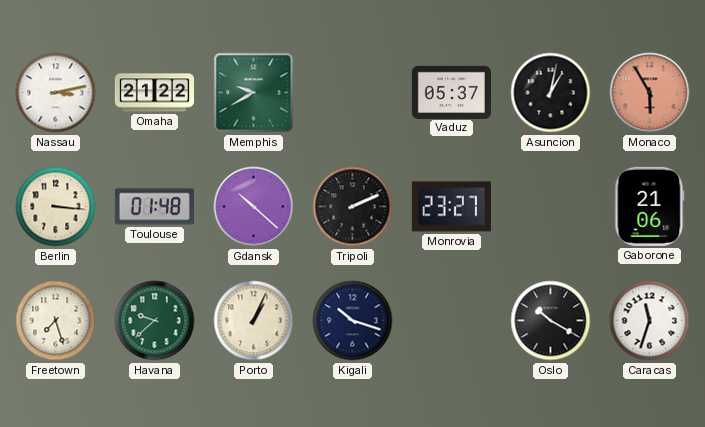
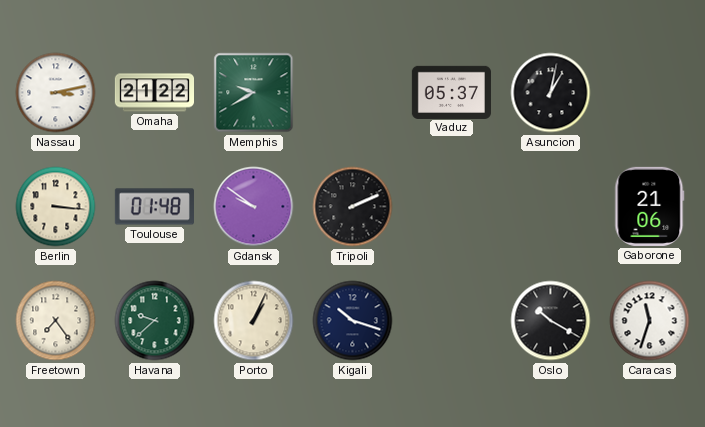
Monaco: 5:55 -> none (650, 93)
Gdansk: 10:22 -> 9:51 (254, 207)
Monrovia: 23:27 -> none (451, 207)
Freetown: 7:27 -> 7:24 (56, 321)
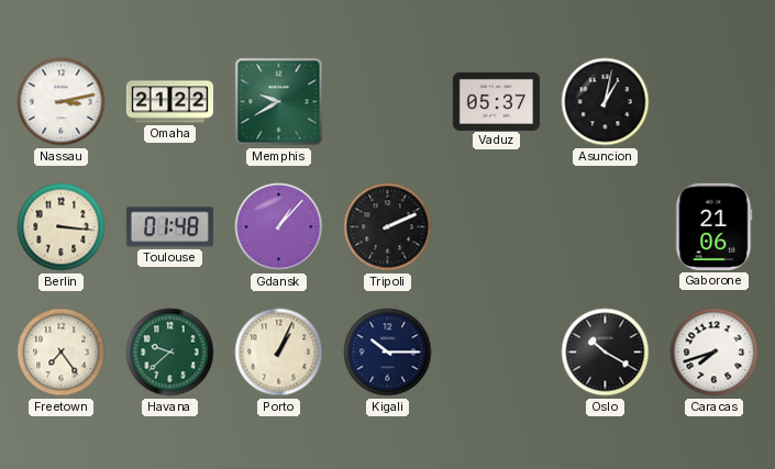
Gdansk: 9:51 -> 1:07 (279, 227)
Kigali: 10:18 -> 10:15 (388, 353)
Caracas: 11:33 -> 7:42 (715, 353)
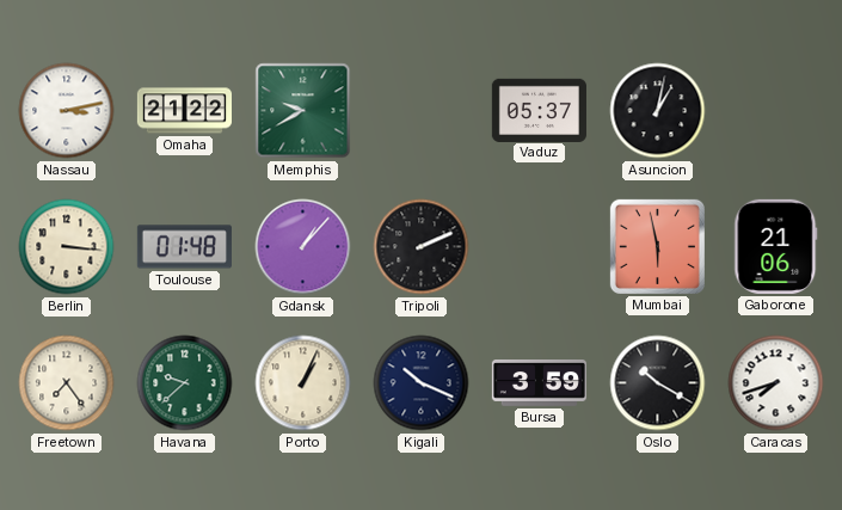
Mumbai: none -> 5:58 (657, 246)
Kigali: 10:15 -> 10:19 (422, 383)
Bursa: none -> 3:59 (539, 383)
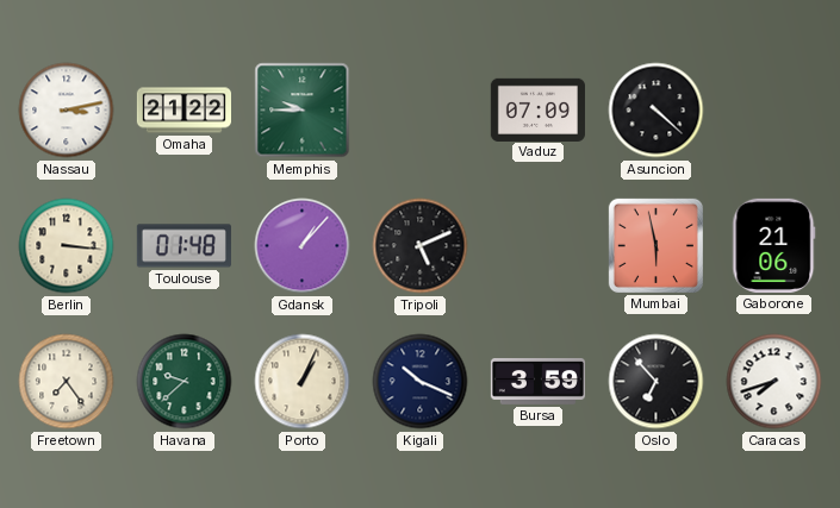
Memphis: 9:40 -> 9:45 (303, 111)
Vaduz: 05:37 -> 07:09 (537, 109)
Asuncion: 1:02 -> 4:22 (657, 111)
Tripoli: 2:11 -> 5:11 (421, 246)
Oslo: 10:20 -> 6:53 (657, 382)
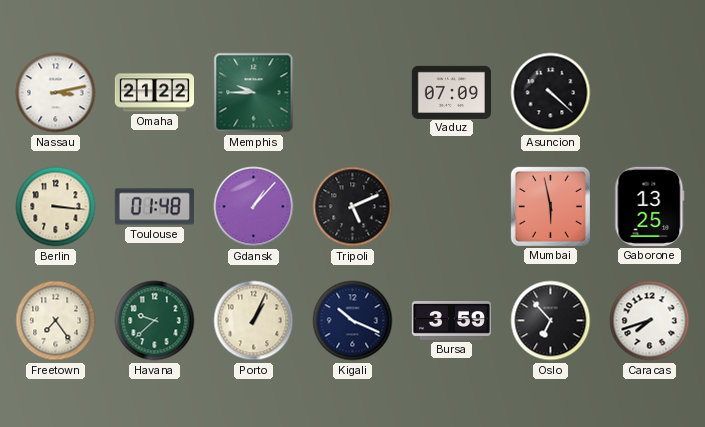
Gaborone: 21:06 -> 13:25 (650, 206)
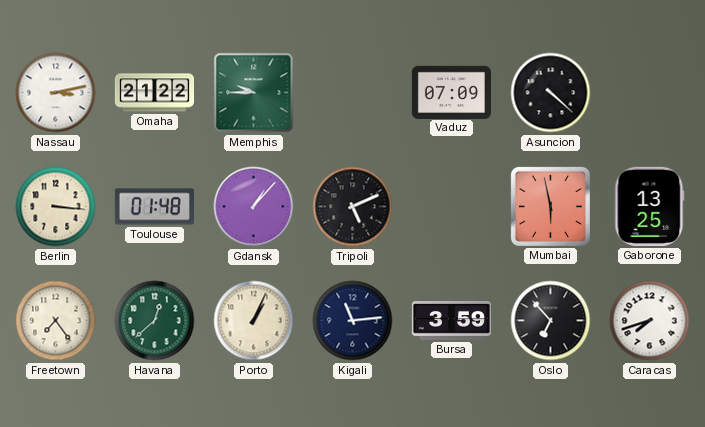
Havana: 9:38 -> 12:38 (155, 321)
Kigali: 10:19 -> 11:14 (353, 321)
